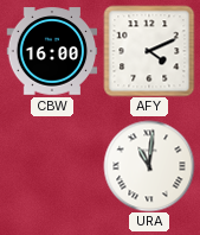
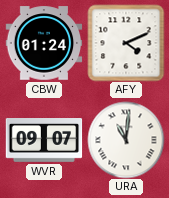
CBW: 16:00 -> 01:24 (44, 43)
WVR: none -> 09:07 (44, 141)
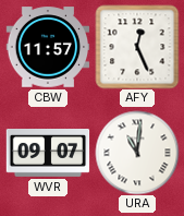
CBW: 01:24 -> 11:57 (48, 47)
AFY: 4:11 -> 12:26 (137, 47)
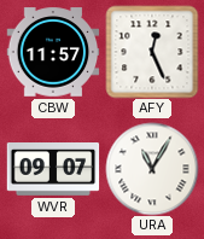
URA: 11:01 -> 11:05 (152, 169)
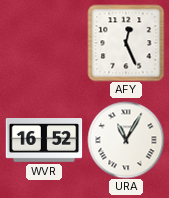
CBW: 11:57 -> none (53, 52)
WVR: 09:07 -> 16:52 (44, 141)
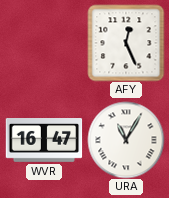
WVR: 16:52 -> 16:47 (44, 141)
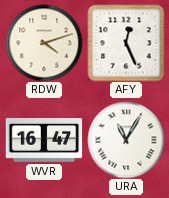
RDW: none -> 4:12 (44, 43)
